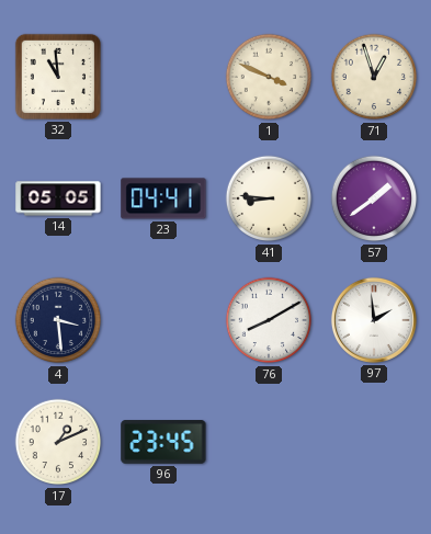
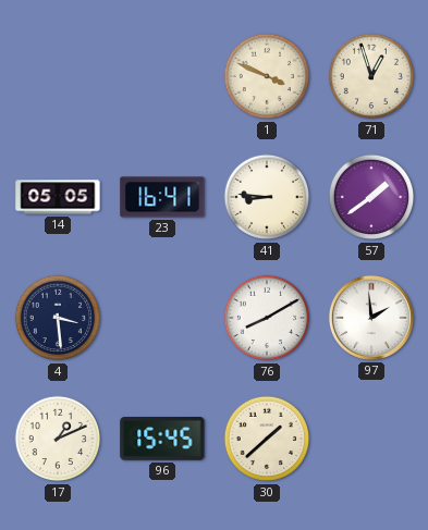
32: 10:59 -> none (58, 77)
23: 04:41 -> 16:41 (162, 197)
96: 23:45 -> 15:45 (162, 440)
30: none -> 1:38 (267, 439)
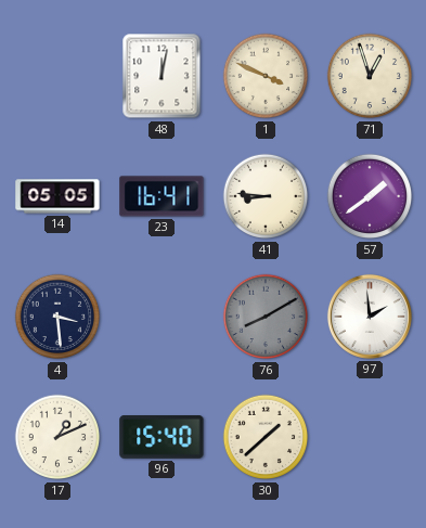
48: none -> 12:02 (162, 76)
76 dial: white -> grey (266, 317)
96: 15:45 -> 15:40 (162, 438)
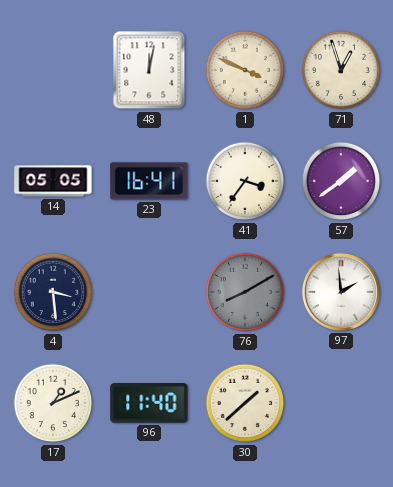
41: 8:46 -> 3:36 (245, 181)
96: 15:40 -> 11:40 (149, 404)
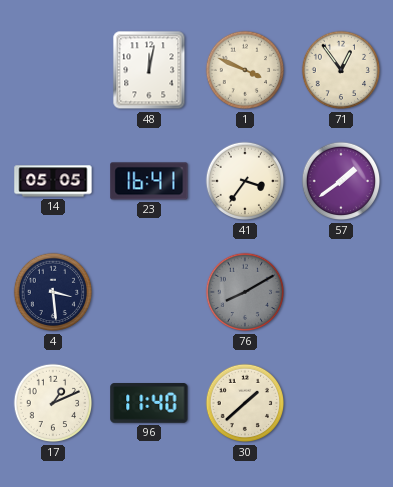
71: 12:57 -> 12:54 (341, 70)
97: 1:59 -> none (341, 292)
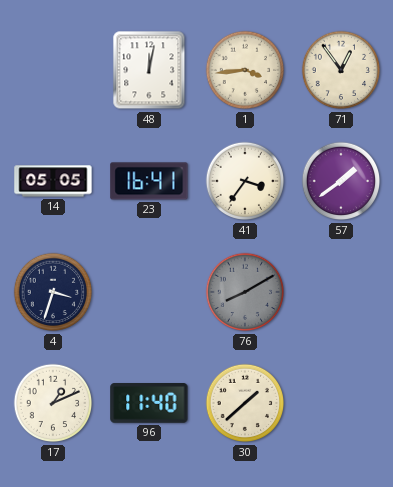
1: 3:49 -> 3:44 (245, 70)
4: 3:29 -> 3:33 (53, 292)
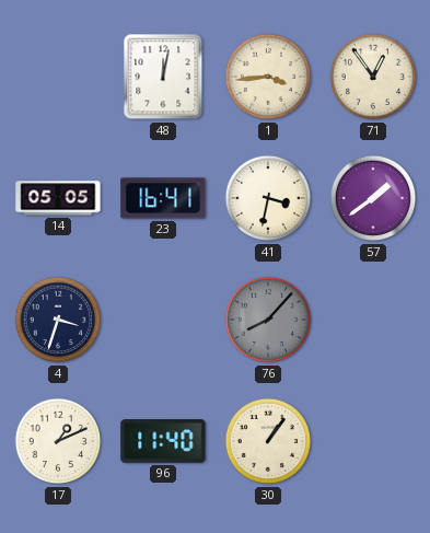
41: 3:36 -> 3:32 (268, 198)
76: 8:10 -> 8:07 (268, 320)
30: 1:38 -> 1:06 (268, 441)
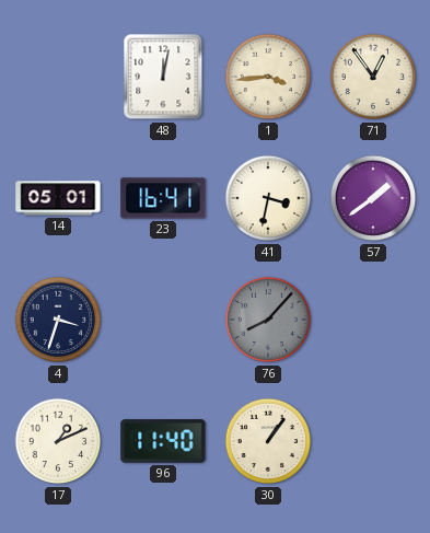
14: 05:05 -> 05:01 (58, 198)
